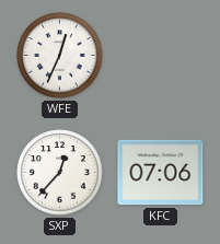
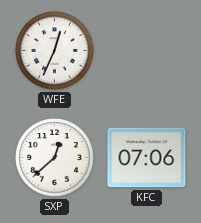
SXP: 12:37 -> 12:38 (55, 158)
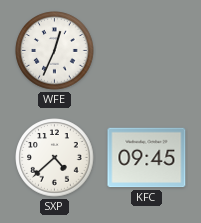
SXP: 12:38 -> 4:38 (55, 158)
KFC: 07:06 -> 09:45 (147, 158)
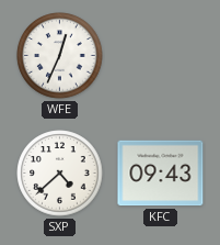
KFC: 09:45 -> 09:43 (161, 174)
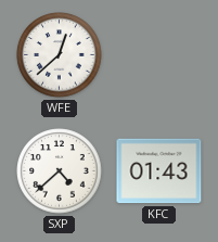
WFE: 12:34 -> 12:38 (60, 55)
KFC: 09:43 -> 01:43 (159, 171)
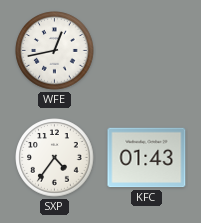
WFE: 12:38 -> 12:43 (55, 51)
SXP: 4:38 -> 4:36 (55, 158)
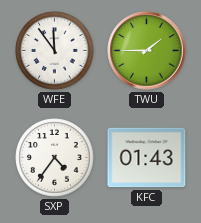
WFE: 12:43 -> 11:54 (55, 51)
TWU: none -> 1:45 (147, 51)
